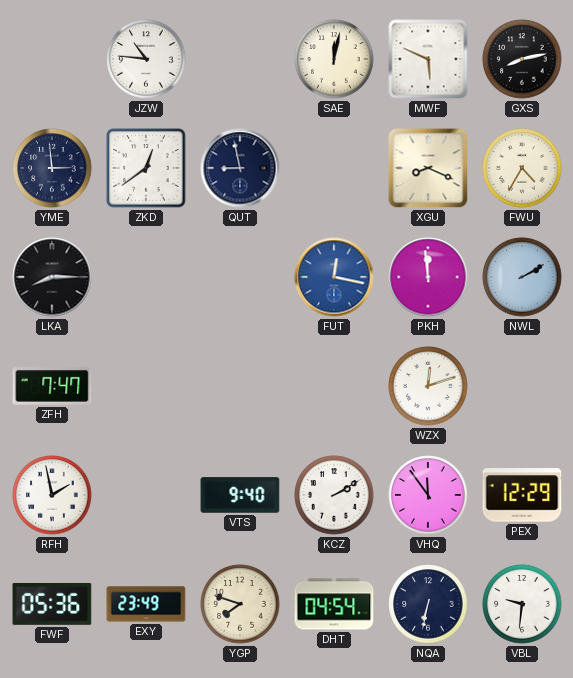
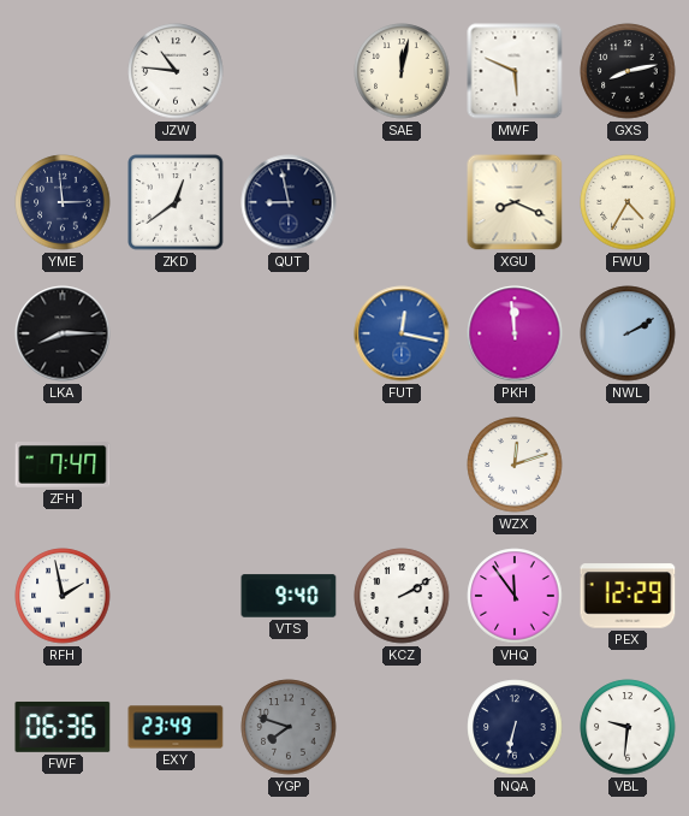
FWF: 05:36 -> 06:36 (63, 727)
YGP dial: cream -> grey (289, 727)
DHT: 04:54 -> none (334, 604)
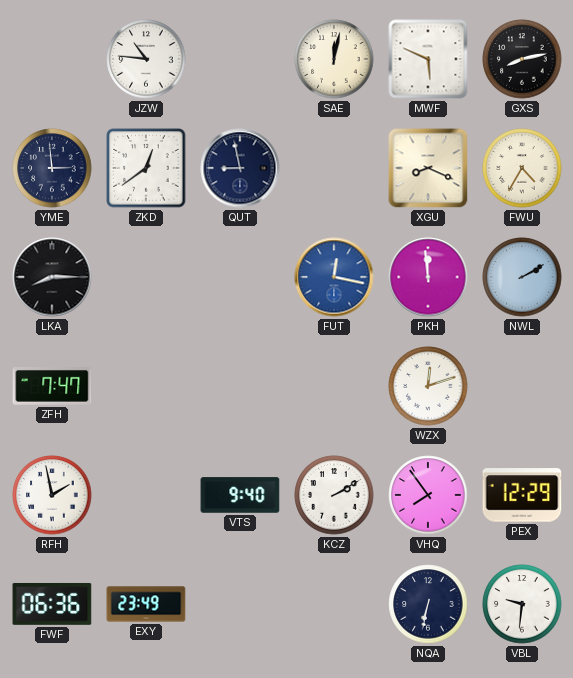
VHQ: 11:54 -> 7:54 (428, 495)
YGP: 7:48 -> none (289, 727)
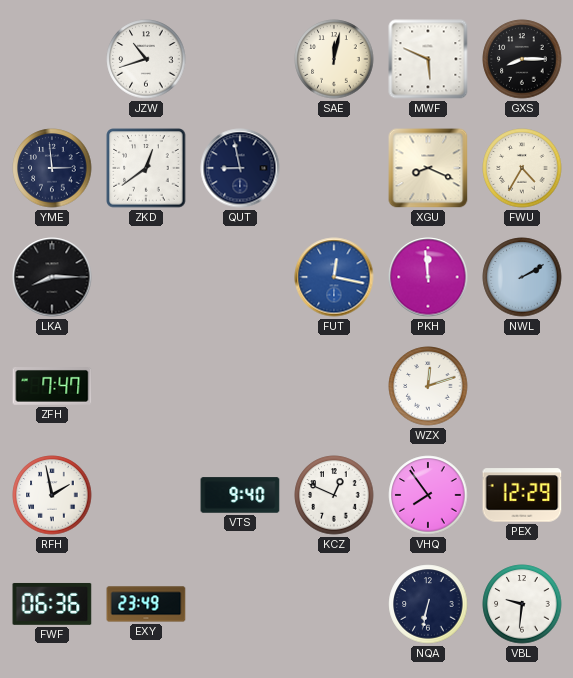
JZW: 10:46 -> 10:42 (146, 59)
GXS: 8:13 -> 8:15 (522, 59)
KCZ: 2:10 -> 12:49 (334, 495)
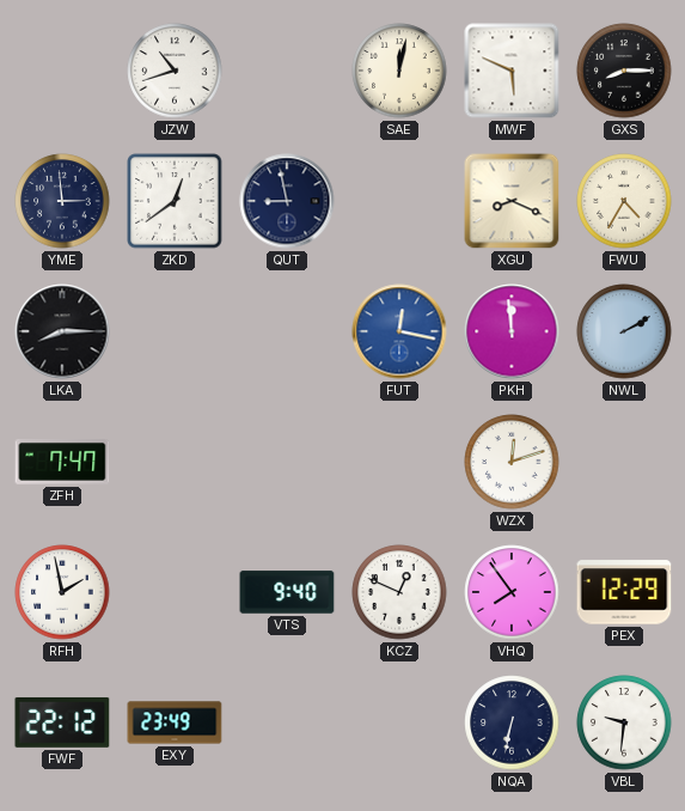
FWF: 06:36 -> 22:12 (62, 722)
